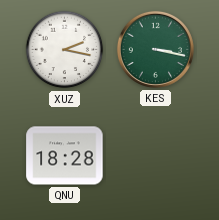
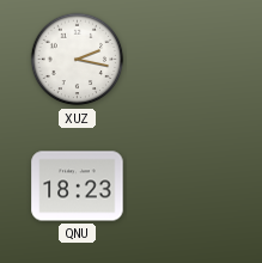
KES: 3:17 -> none (155, 49)
QNU: 18:28 -> 18:23 (78, 186)
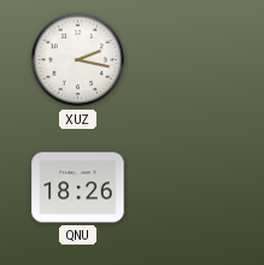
QNU: 18:23 -> 18:26 (78, 188)
